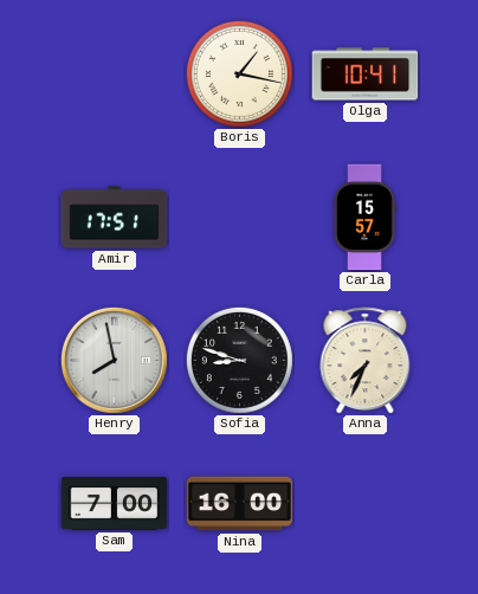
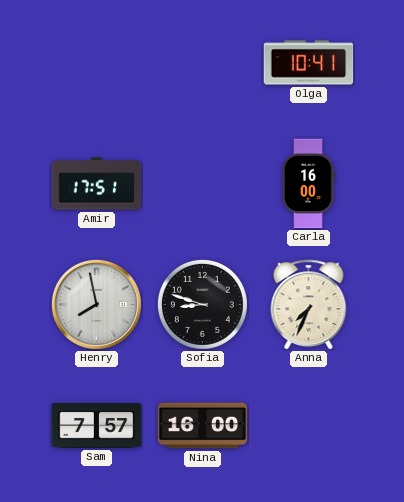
Boris: 1:17 -> none (239, 73)
Carla: 15:57 -> 16:00 (308, 184)
Sam: 7:00 -> 7:57 (97, 426)
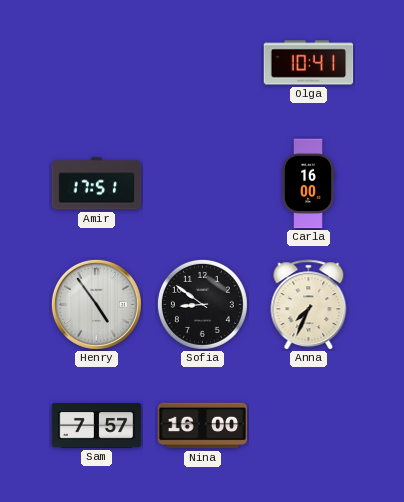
Henry: 7:58 -> 4:54 (96, 304)
Sofia: 8:48 -> 8:51 (202, 304)
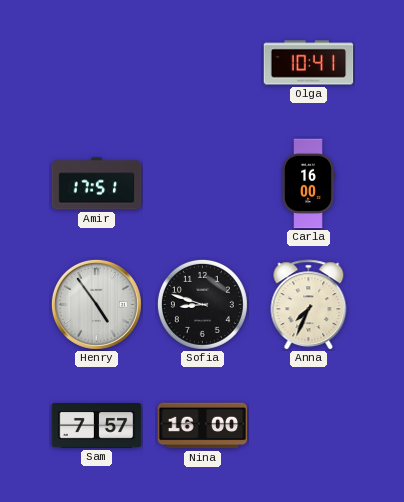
Sofia: 8:51 -> 8:48 (202, 304)
